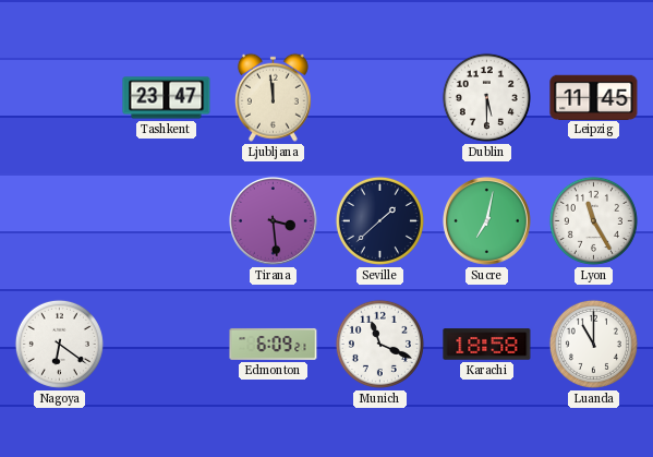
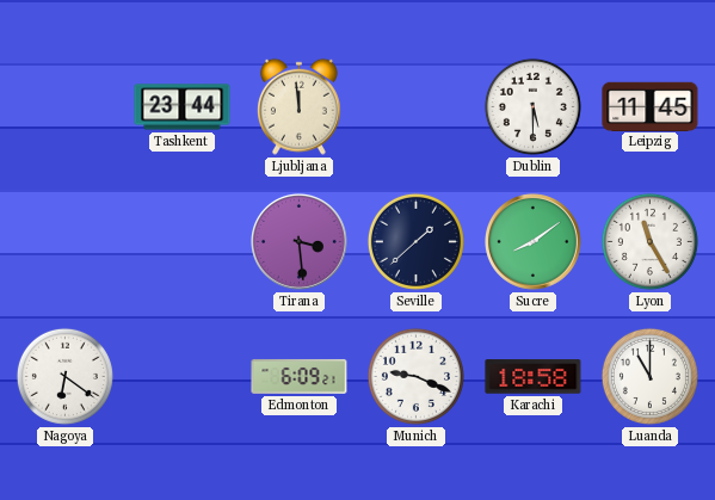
Tashkent: 23:47 -> 23:44 (183, 107)
Sucre: 7:02 -> 8:09 (534, 242)
Munich: 11:19 -> 9:19 (415, 376)
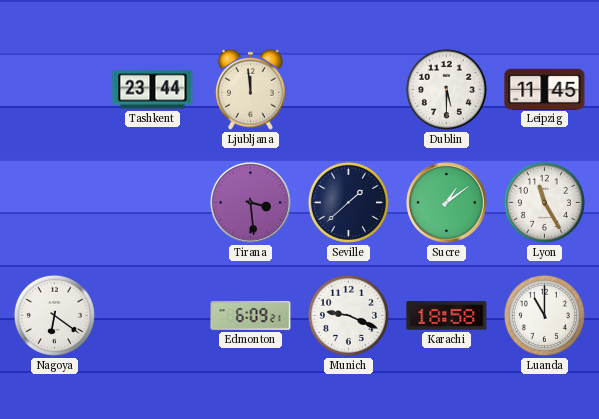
Sucre: 8:09 -> 1:09 (447, 203)
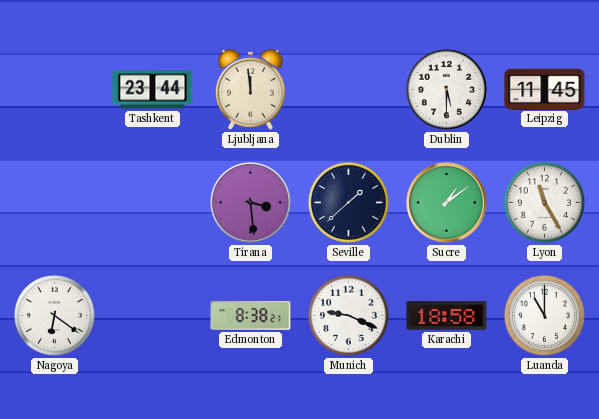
Edmonton: 6:09 -> 8:38 (251, 316)
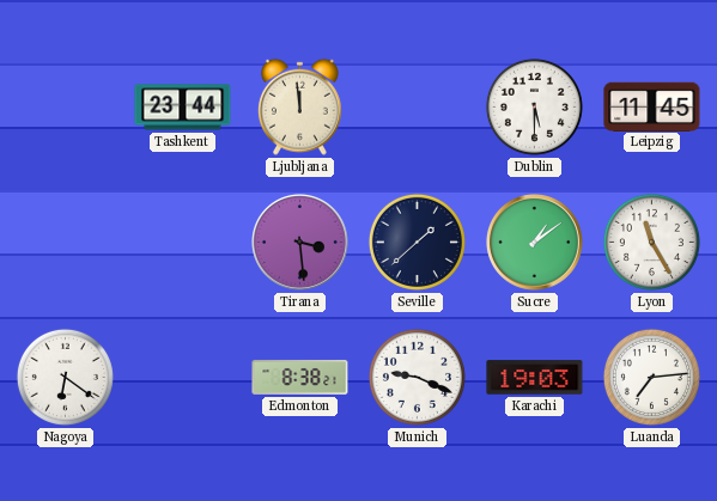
Karachi: 18:58 -> 19:03 (535, 378)
Luanda: 11:00 -> 7:14 (651, 377)
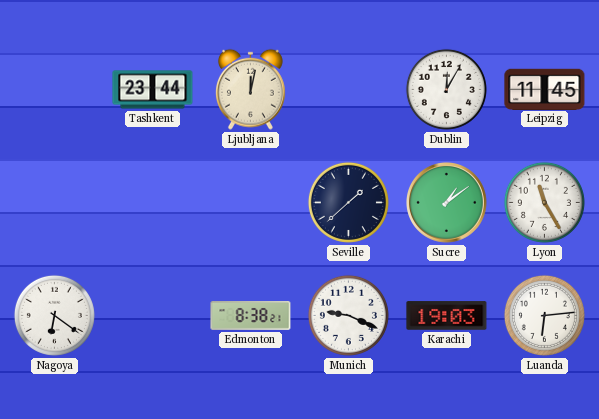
Ljubljana: 11:59 -> 12:02 (250, 89)
Dublin: 5:30 -> 12:05 (446, 89)
Tirana: 3:29 -> none (300, 243)
Luanda: 7:14 -> 6:14 (544, 315)
